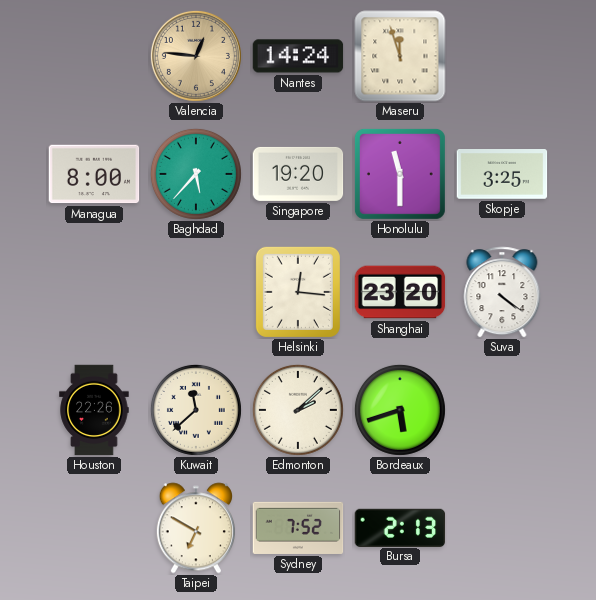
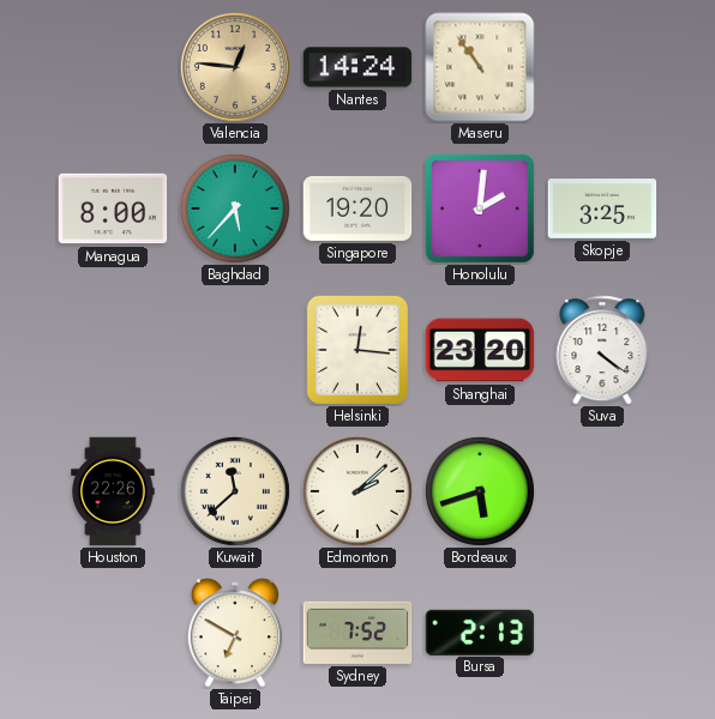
Maseru: 11:57 -> 10:54 (480, 67)
Honolulu: 11:30 -> 2:01 (480, 209)
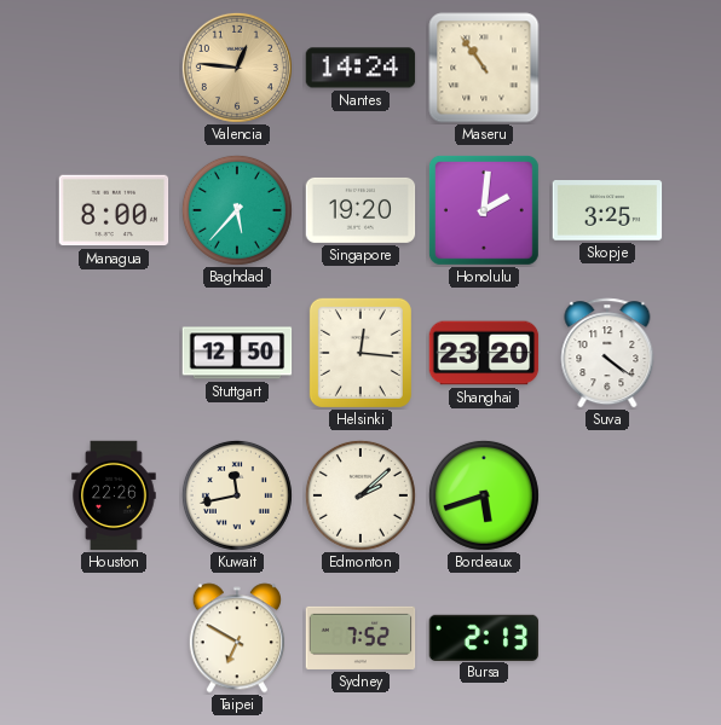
Stuttgart: none -> 12:50 (237, 353)
Kuwait: 11:38 -> 11:43 (237, 495)
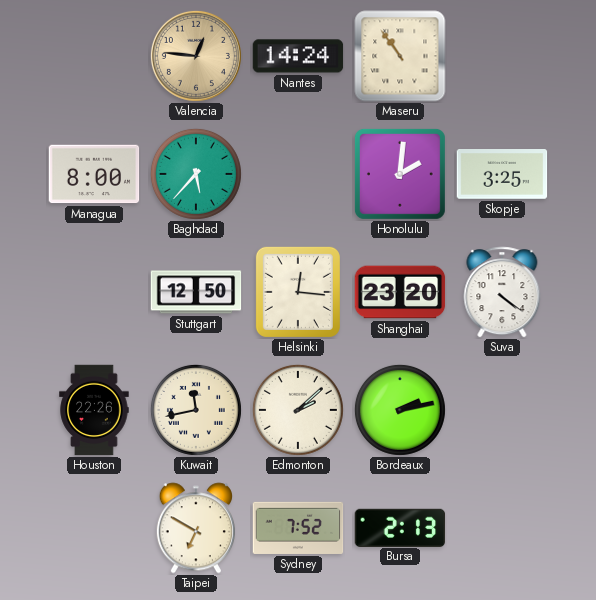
Singapore: 19:20 -> none (360, 210)
Bordeaux: 5:42 -> 2:13 (400, 410)
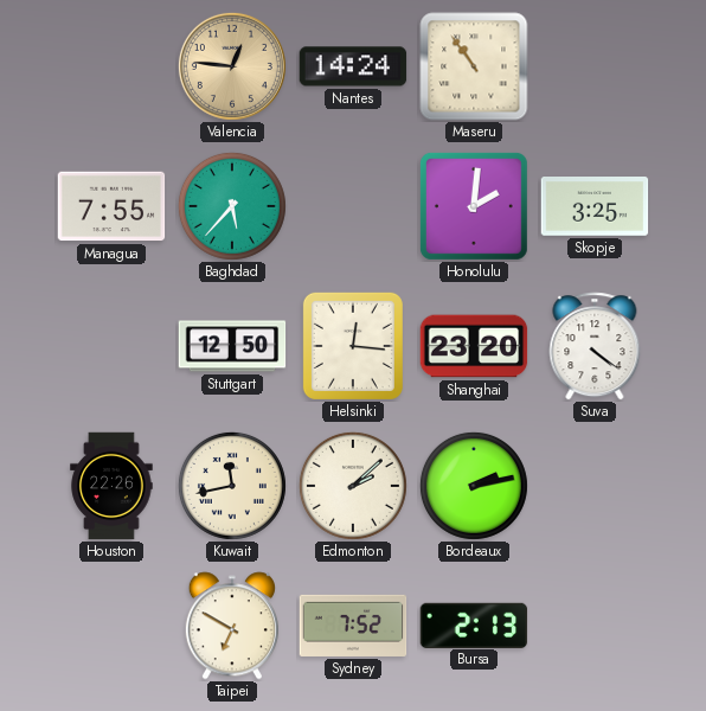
Managua: 8:00 -> 7:55 (111, 206)
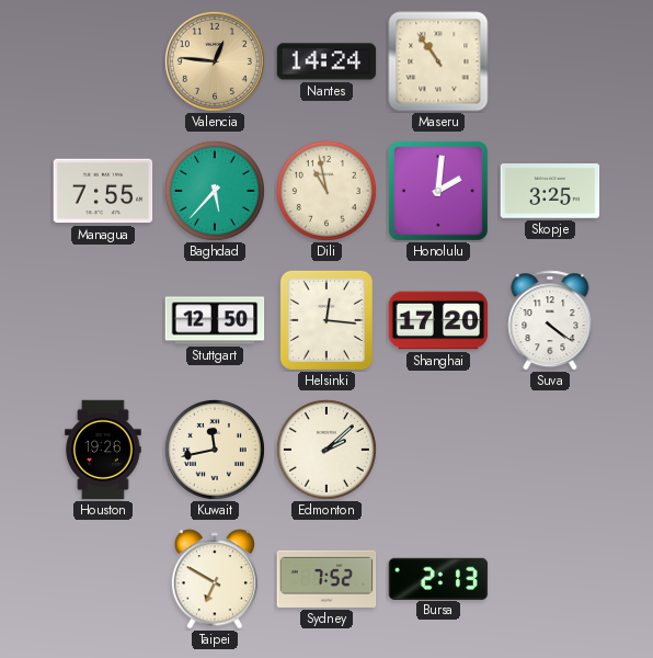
Dili: none -> 10:58 (326, 191)
Shanghai: 23:20 -> 17:20 (438, 320)
Houston: 22:26 -> 19:26 (103, 450)
Bordeaux: 2:13 -> none (474, 486)
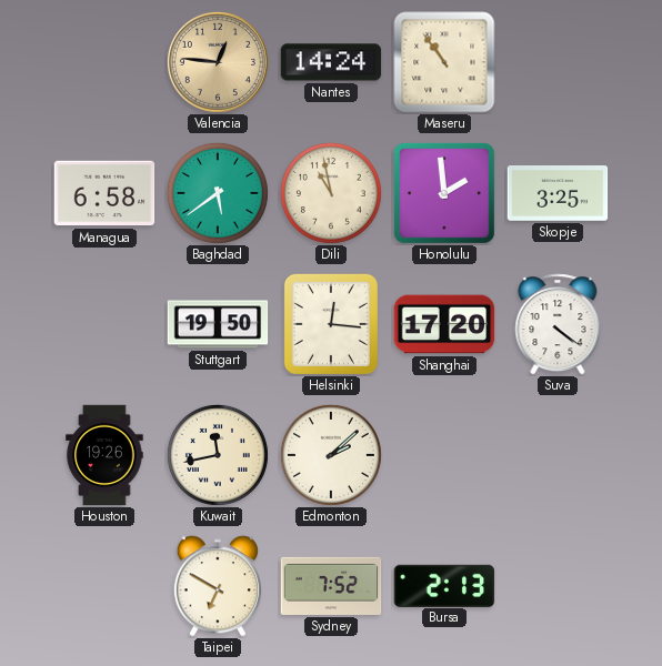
Managua: 7:55 -> 6:58 (104, 193)
Baghdad: 5:37 -> 5:39 (218, 193)
Honolulu: 2:01 -> 1:59 (444, 193)
Stuttgart: 12:50 -> 19:50 (218, 324)
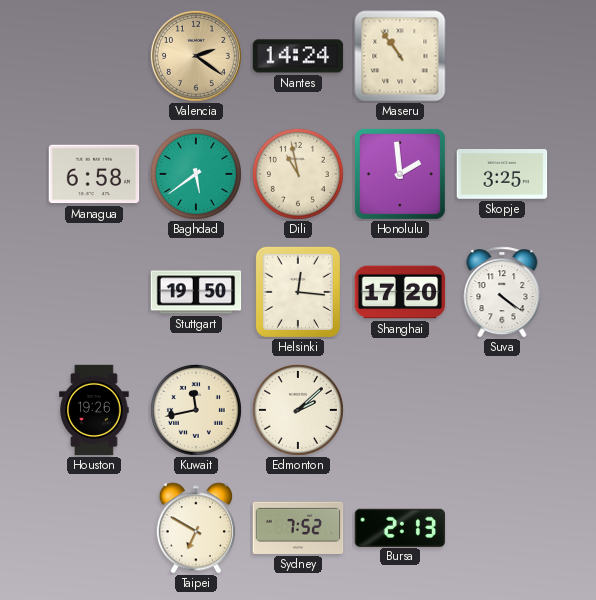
Valencia: 12:46 -> 2:21 (196, 56)
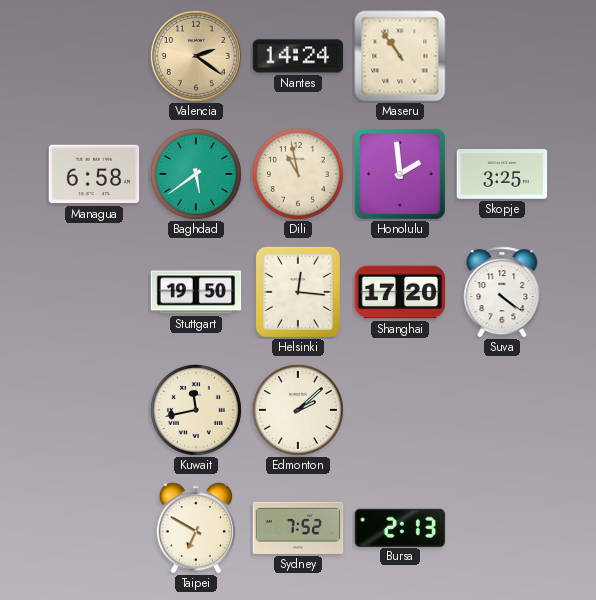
Houston: 19:26 -> none (94, 410)
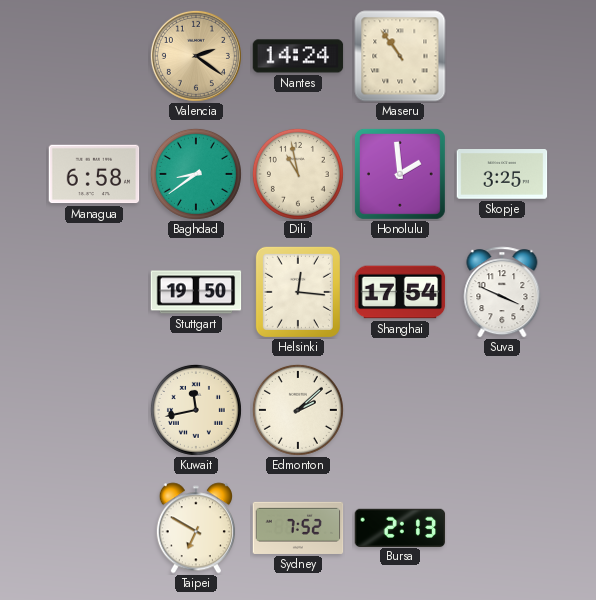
Baghdad: 5:39 -> 8:39 (196, 174)
Shanghai: 17:20 -> 17:54 (400, 292)
Suva: 4:21 -> 3:49 (502, 292)
